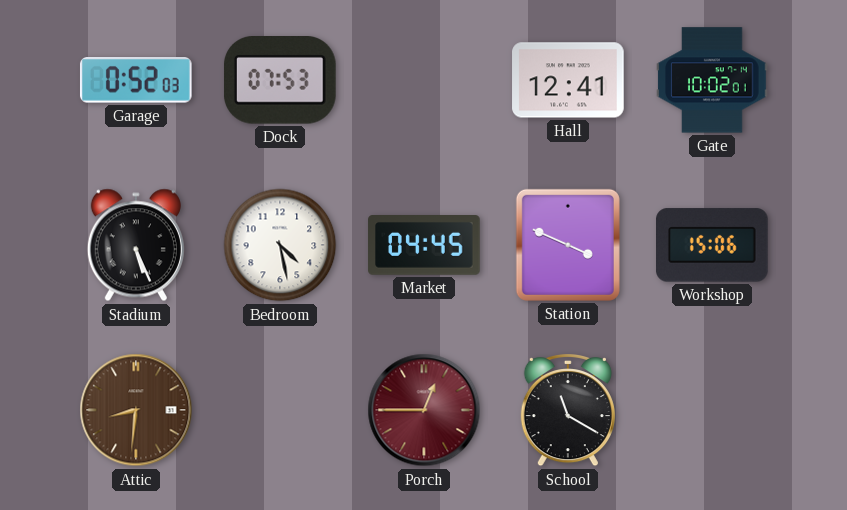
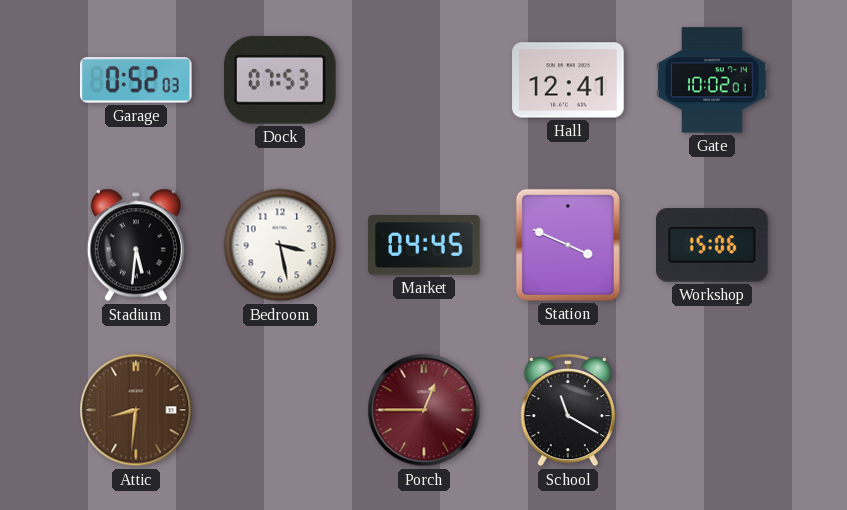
Stadium: 5:26 -> 5:31 (136, 245)
Bedroom: 4:28 -> 3:28 (280, 245)
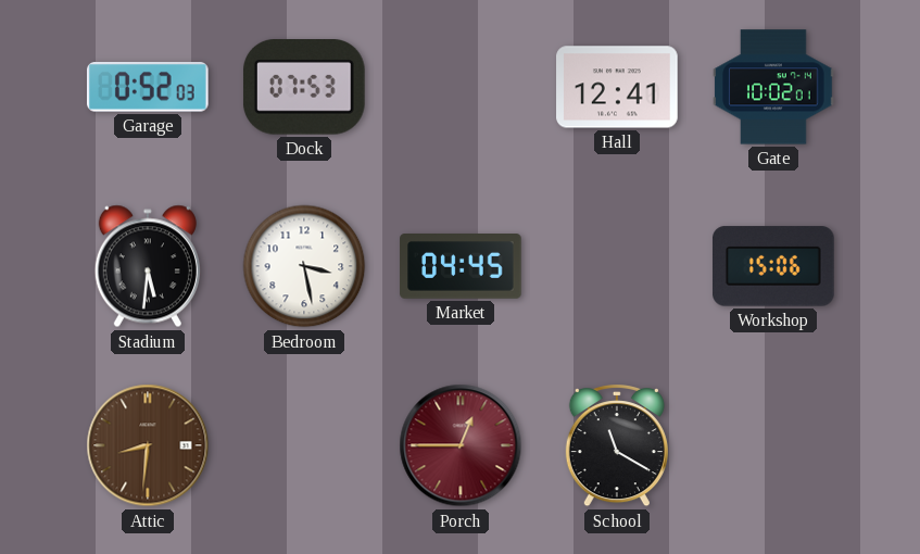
Station: 3:49 -> none (568, 245)
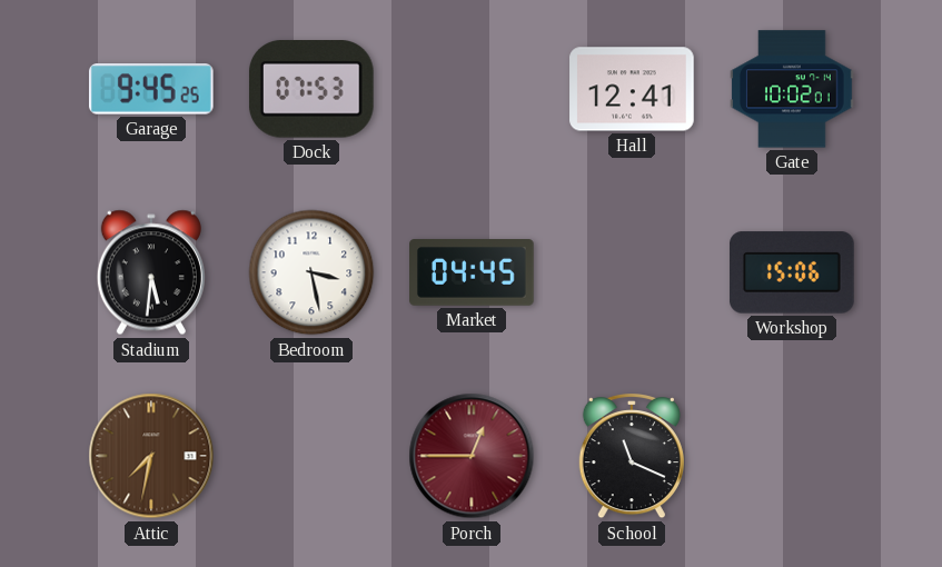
Garage: 0:52 -> 9:45 (151, 90)
Attic: 8:31 -> 7:32 (151, 456)
School: 11:20 -> 11:19 (632, 457)
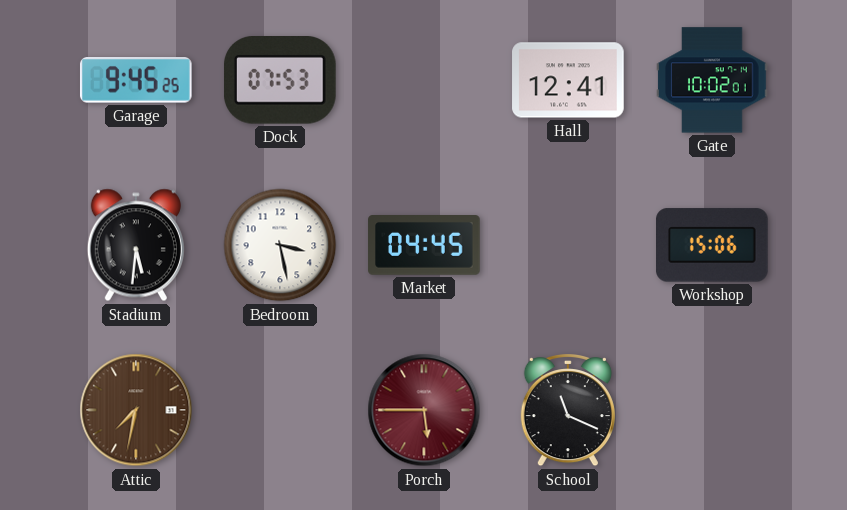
Porch: 12:45 -> 5:45 (424, 410)
